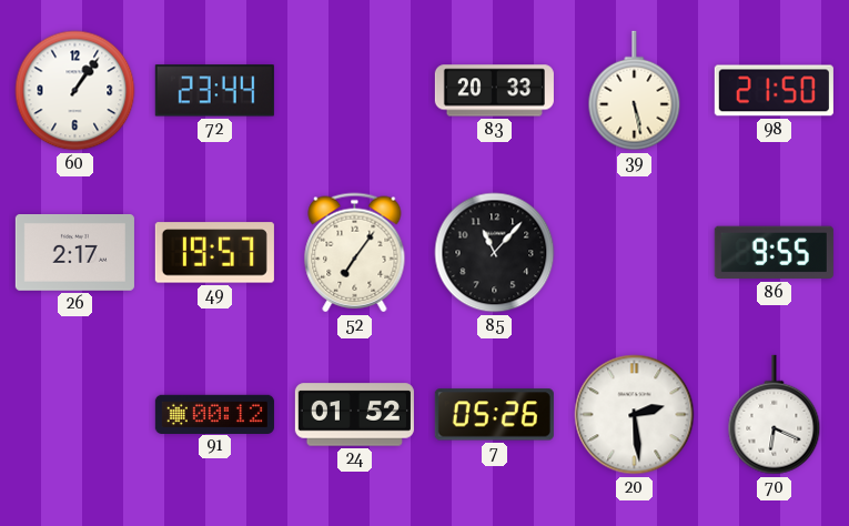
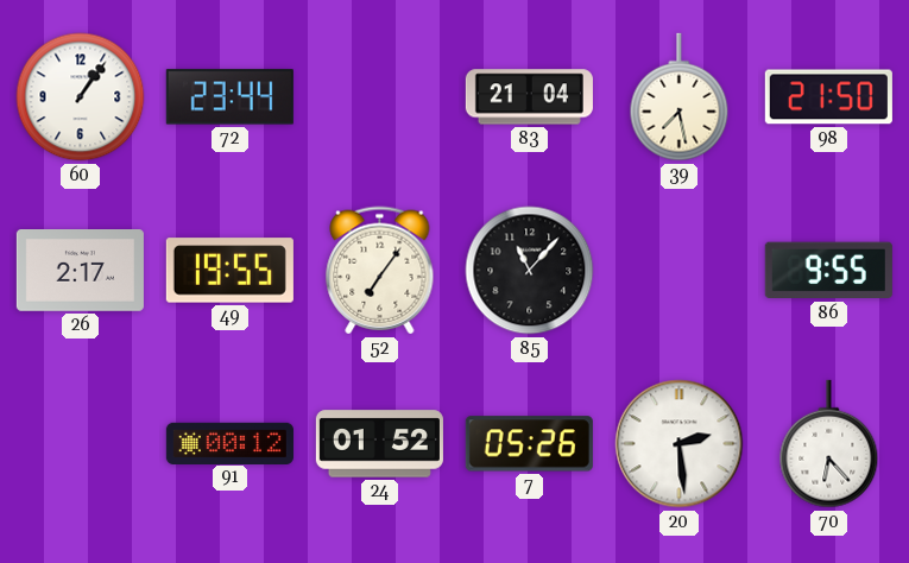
83: 20:33 -> 21:04 (529, 97)
39: 5:28 -> 7:28 (680, 97)
49: 19:57 -> 19:55 (229, 271)
70: 6:19 -> 6:23 (829, 444)
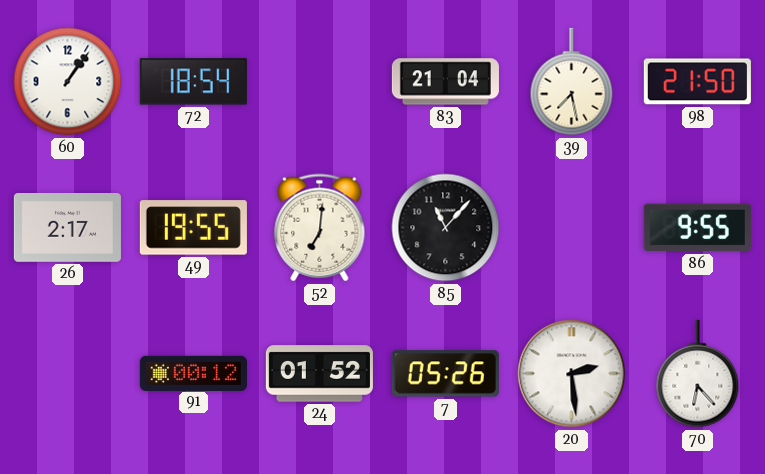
72: 23:44 -> 18:54 (193, 82)
52: 7:06 -> 7:01 (320, 228)
